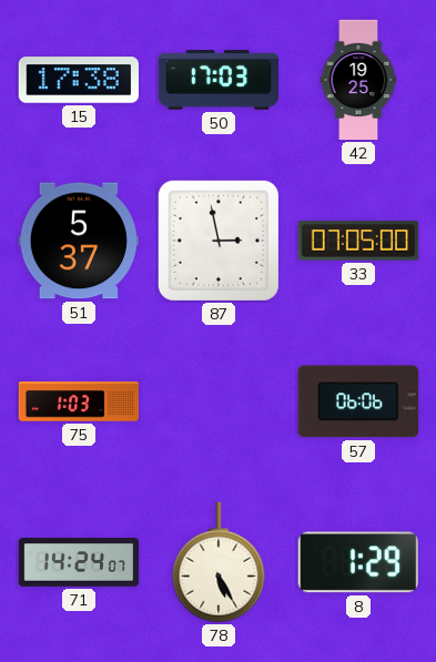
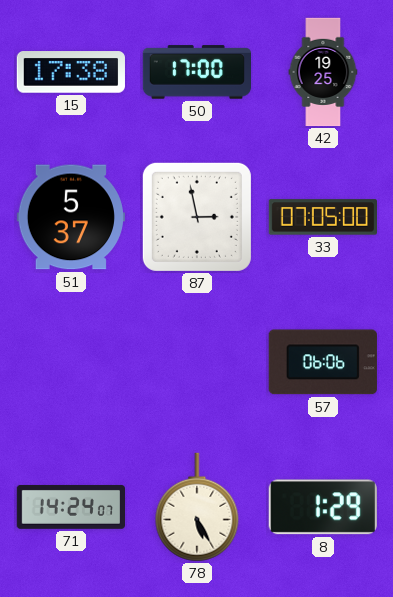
50: 17:03 -> 17:00 (196, 72)
75: 1:03 -> none (79, 401)
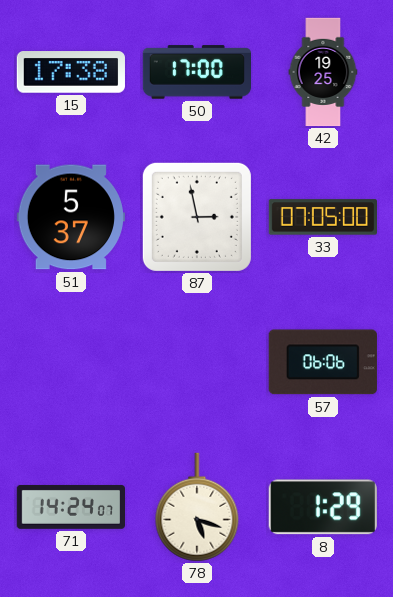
78: 5:25 -> 5:18 (197, 507)
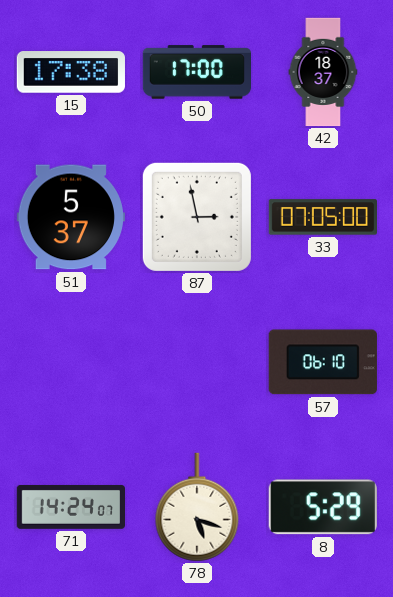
42: 19:25 -> 18:37 (323, 72)
57: 06:06 -> 06:10 (323, 362)
8: 1:29 -> 5:29 (323, 507)
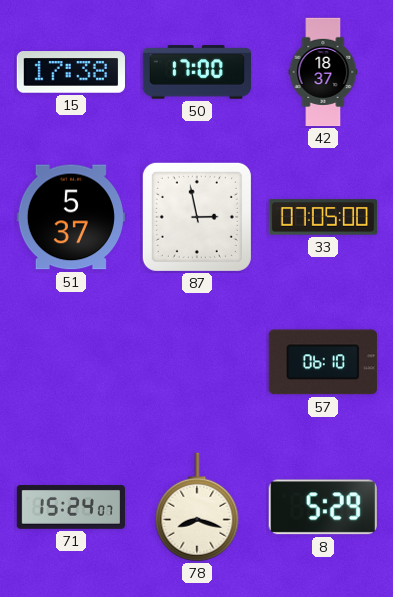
71: 14:24 -> 15:24 (70, 507)
78: 5:18 -> 8:18 (197, 507)
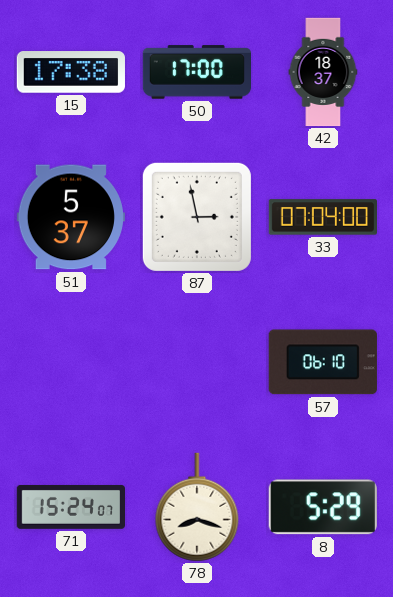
33: 07:05 -> 07:04 (322, 217)
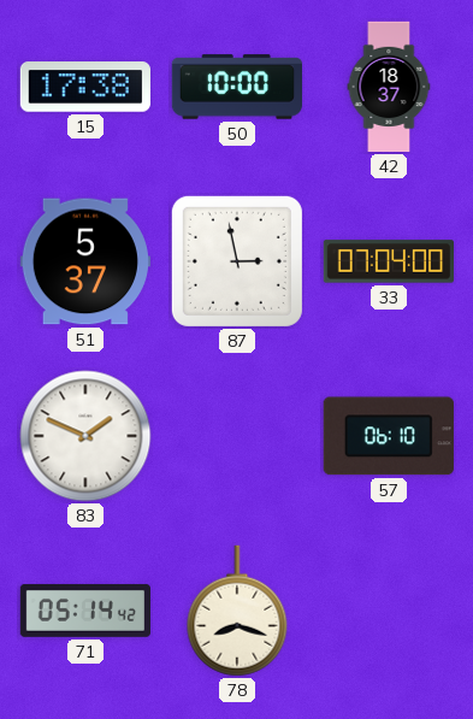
50: 17:00 -> 10:00 (236, 87)
83: none -> 1:49 (85, 436)
71: 15:24 -> 05:14 (84, 611)
8: 5:29 -> none (323, 507)
